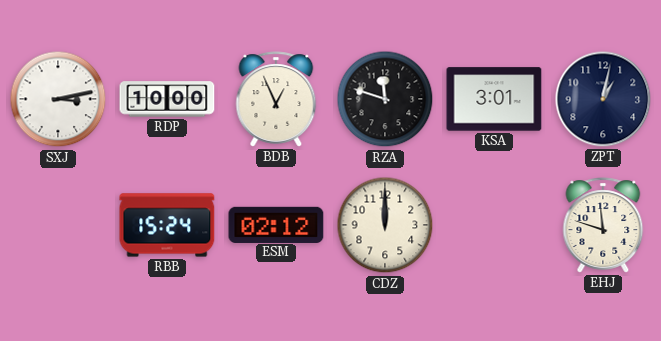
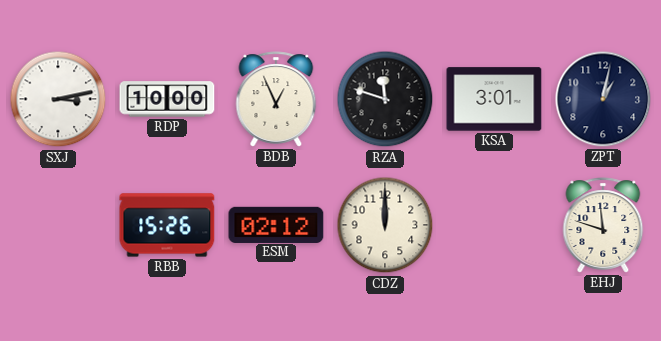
RBB: 15:24 -> 15:26 (167, 225)
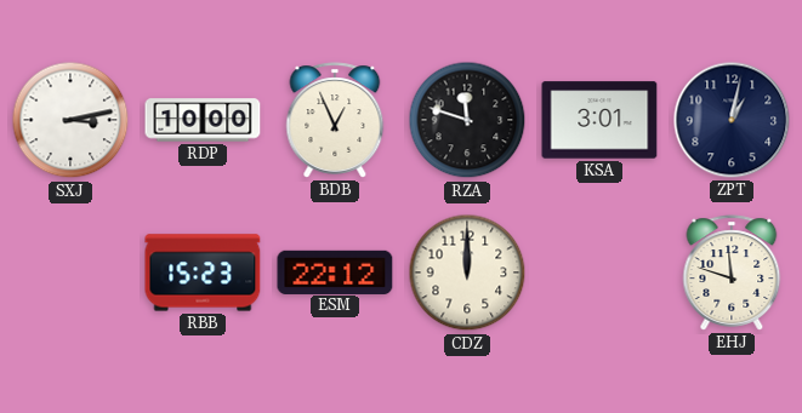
RBB: 15:26 -> 15:23 (203, 273)
ESM: 02:12 -> 22:12 (335, 271)
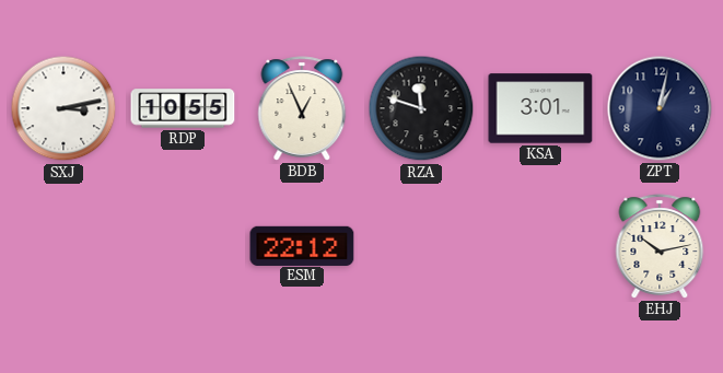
RDP: 10:00 -> 10:55 (183, 108)
RBB: 15:23 -> none (203, 273)
CDZ: 12:00 -> none (467, 273)
EHJ: 11:48 -> 10:13 (660, 246)
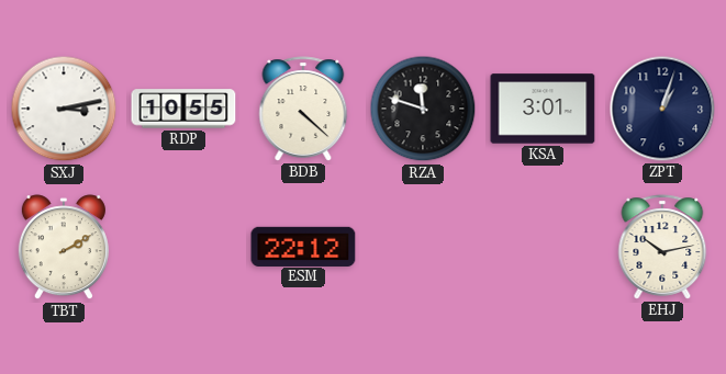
BDB: 12:56 -> 4:22 (303, 109)
ZPT: 1:02 -> 1:03 (662, 109)
TBT: none -> 2:10 (64, 248)
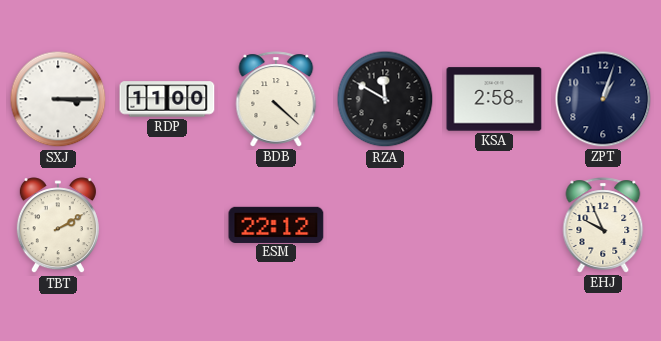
SXJ: 3:13 -> 3:15 (58, 99)
RDP: 10:55 -> 11:00 (167, 99)
RZA: 11:48 -> 11:50 (385, 99)
KSA: 3:01 -> 2:58 (494, 99)
EHJ: 10:13 -> 9:56 (603, 225)
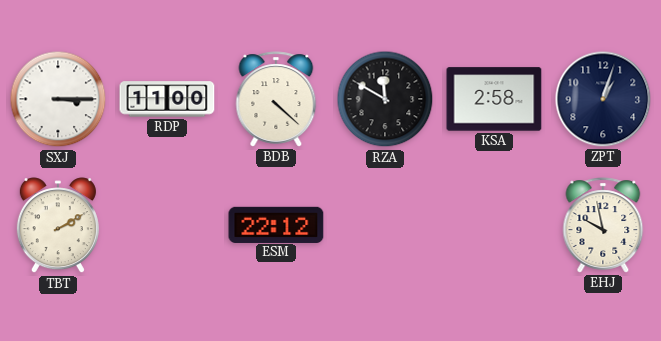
EHJ: 9:56 -> 9:58 (603, 225)
